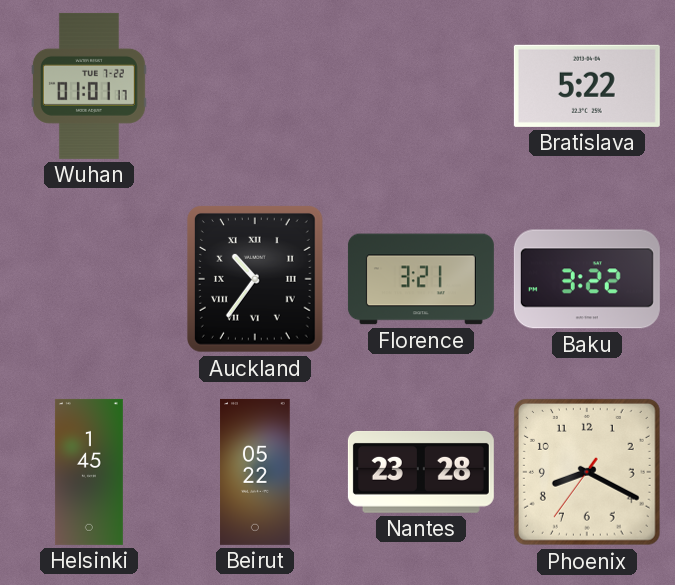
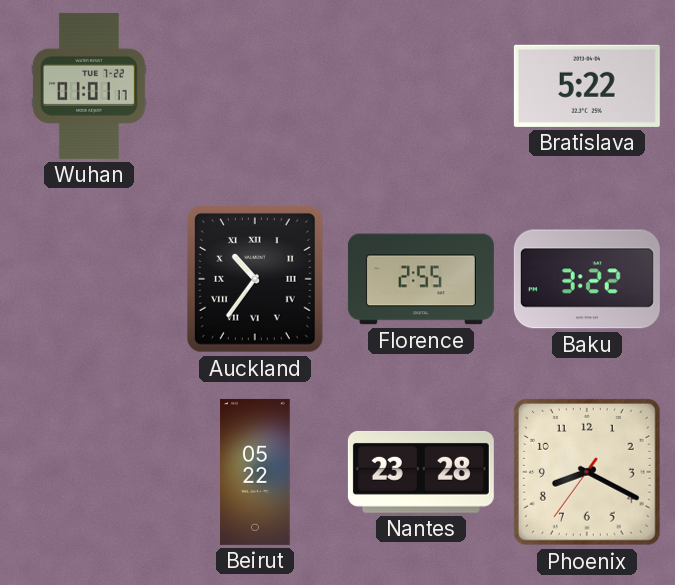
Florence: 3:21 -> 2:55 (421, 279)
Helsinki: 1:45 -> none (89, 472)
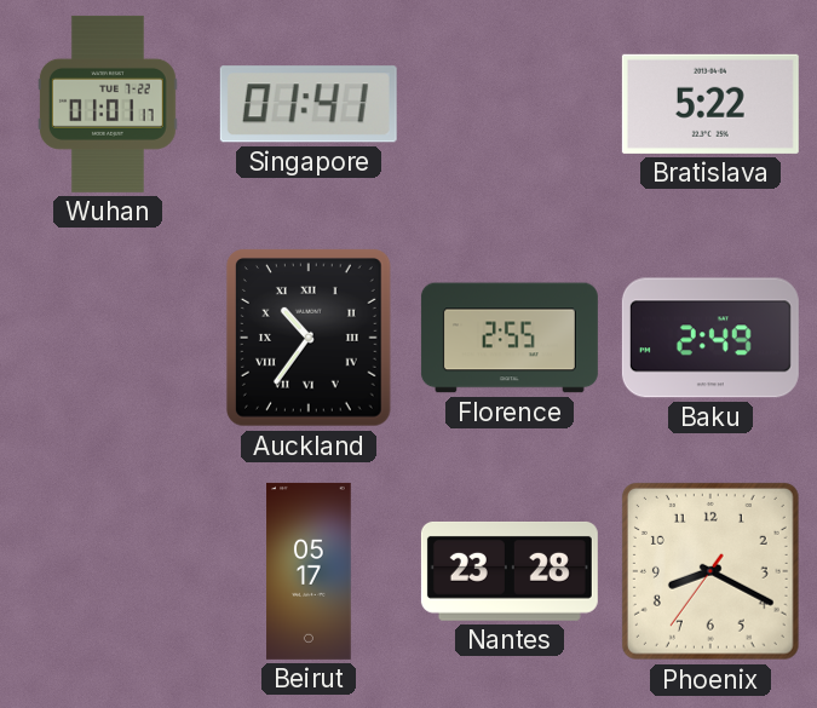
Singapore: none -> 01:41 (309, 104)
Baku: 3:22 -> 2:49 (710, 338)
Beirut: 05:22 -> 05:17 (309, 571)
